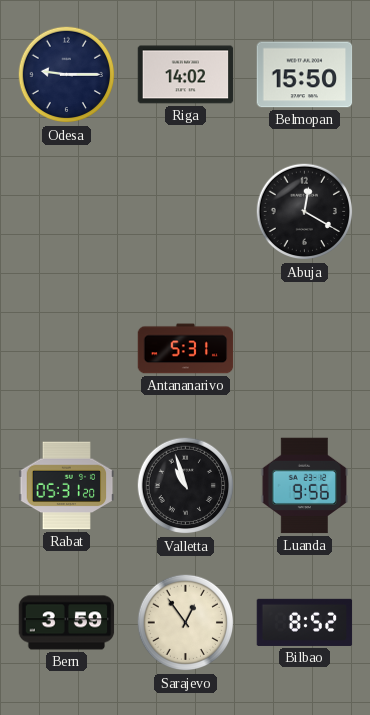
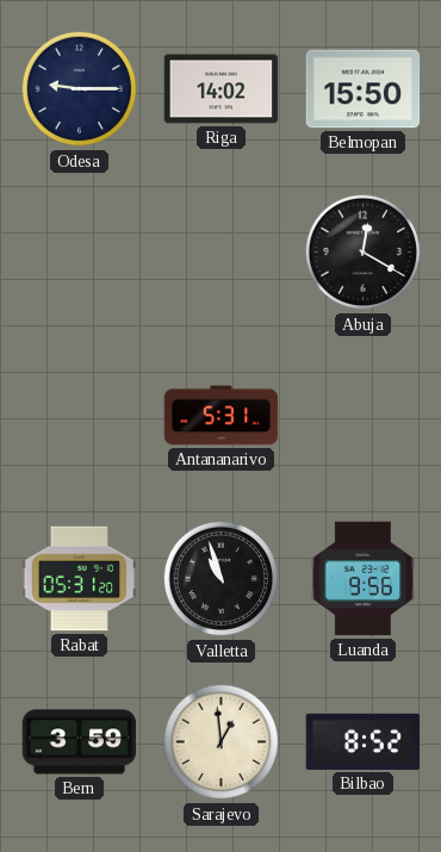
Sarajevo: 12:54 -> 12:59 (222, 742)
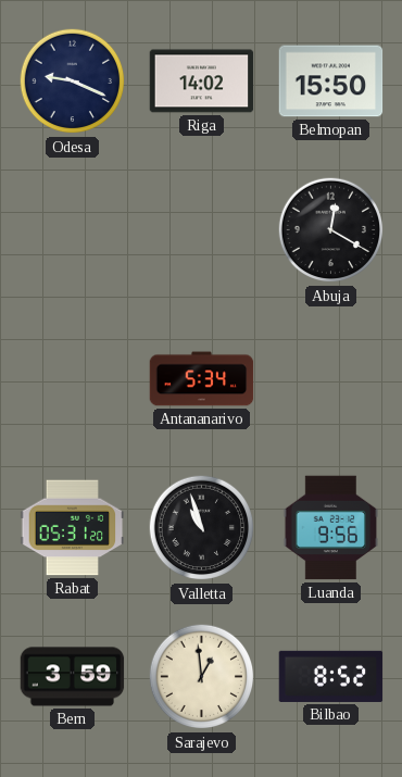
Odesa: 9:15 -> 9:19 (73, 82)
Antananarivo: 5:31 -> 5:34 (202, 379)
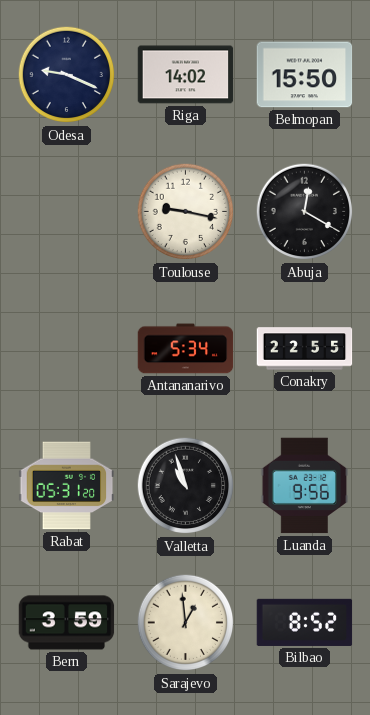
Toulouse: none -> 9:17 (186, 212)
Conakry: none -> 22:55 (305, 349)
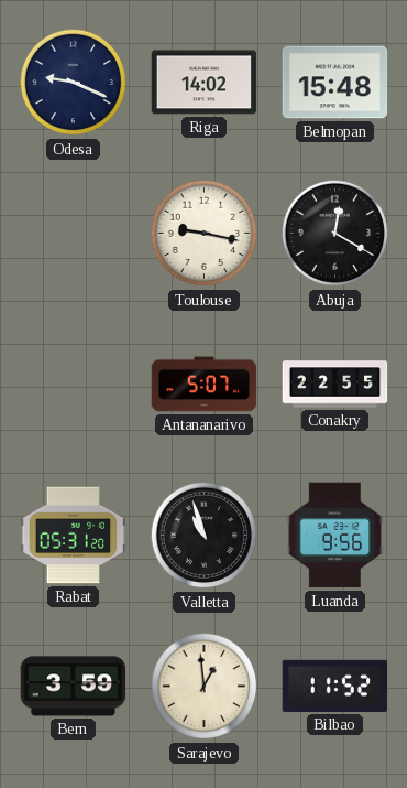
Belmopan: 15:50 -> 15:48 (335, 83)
Antananarivo: 5:34 -> 5:07 (205, 385)
Bilbao: 8:52 -> 11:52 (335, 686)
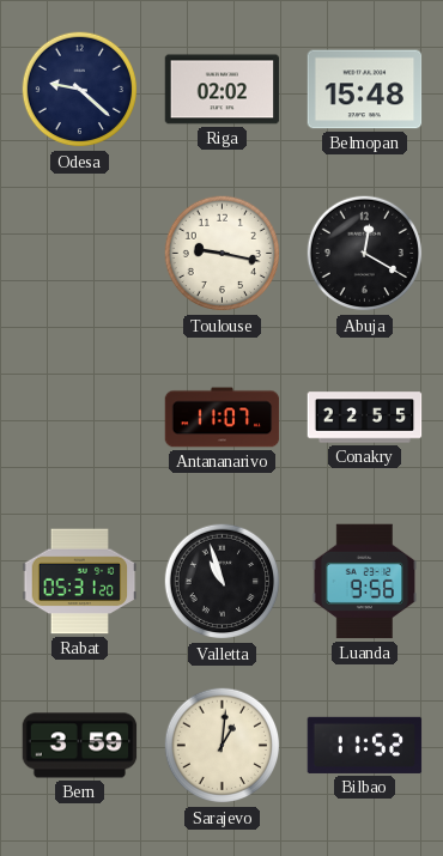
Odesa: 9:19 -> 9:22 (80, 90)
Riga: 14:02 -> 02:02 (223, 90)
Antananarivo: 5:07 -> 11:07 (223, 418)
Sarajevo: 12:59 -> 1:01 (223, 746)
